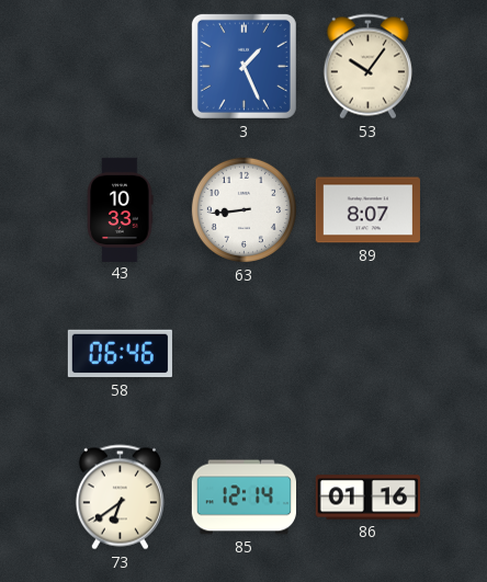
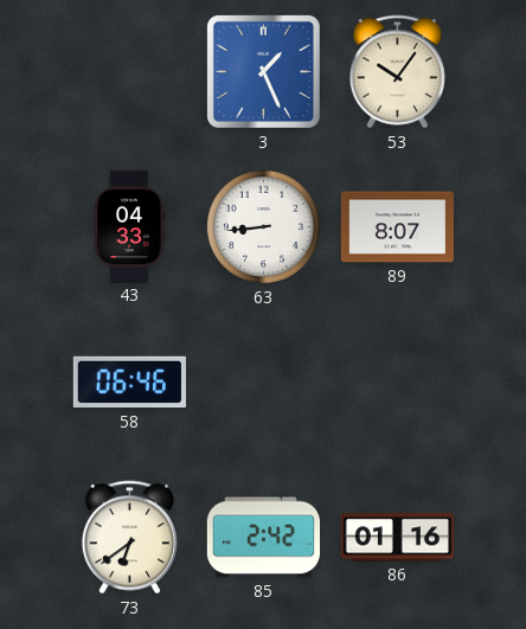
43: 10:33 -> 04:33 (129, 226)
85: 12:14 -> 2:42 (263, 538)
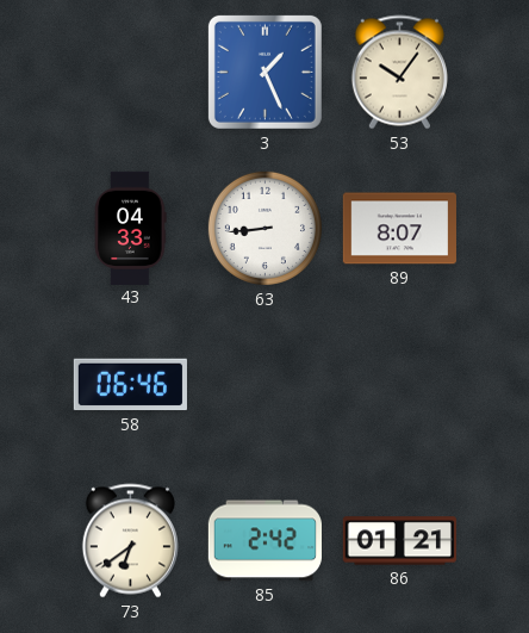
86: 01:16 -> 01:21 (399, 541)
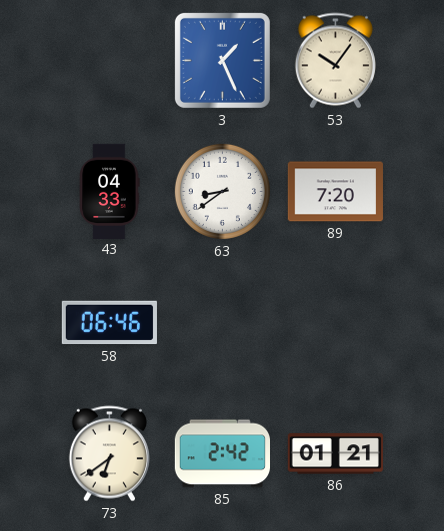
63: 8:44 -> 8:39 (222, 191)
89: 8:07 -> 7:20 (335, 192)
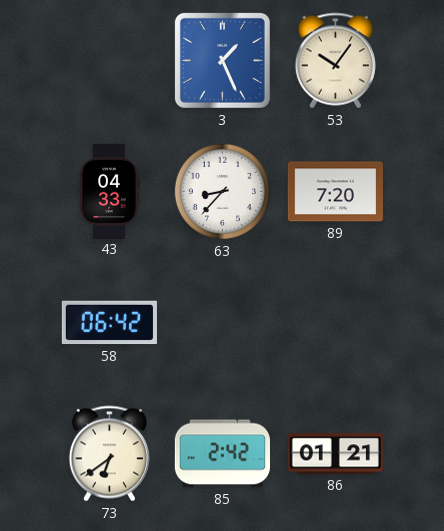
63: 8:39 -> 8:37 (222, 191)
58: 06:46 -> 06:42 (109, 323)
